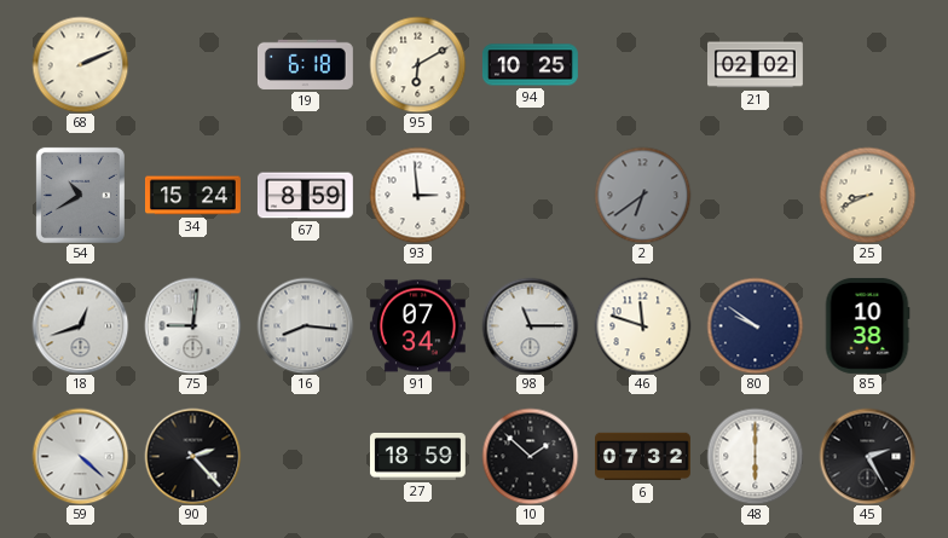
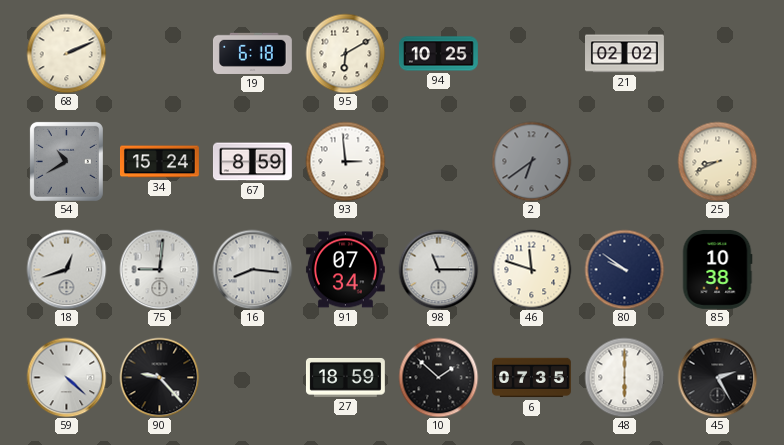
90: 2:23 -> 9:23 (159, 377)
6: 07:32 -> 07:35 (532, 378)
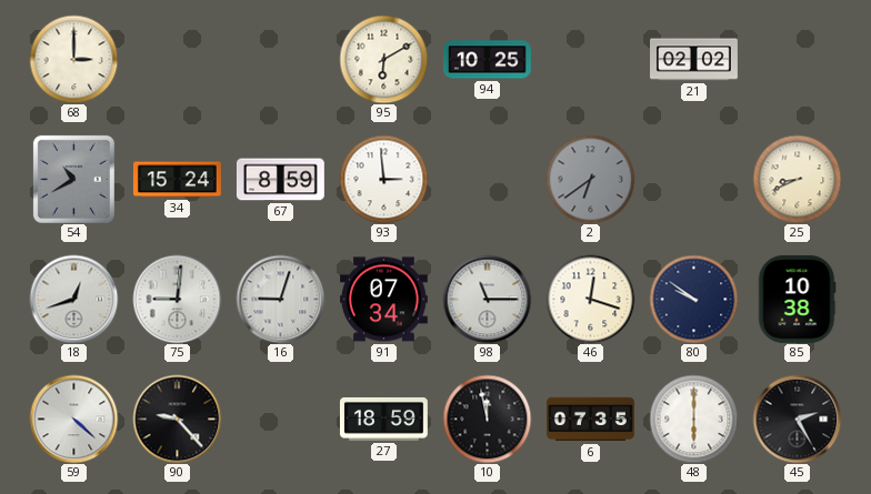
68: 2:11 -> 3:00 (73, 59)
19: 6:18 -> none (252, 53)
16: 8:16 -> 9:03 (280, 299)
46: 11:48 -> 12:18 (590, 299)
10: 1:52 -> 11:58 (487, 419)
